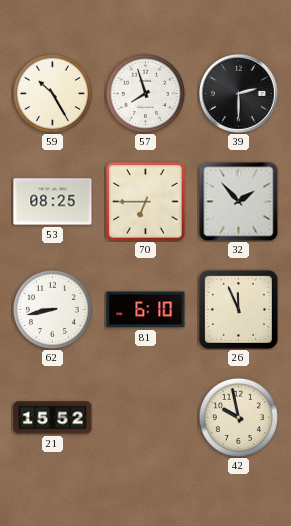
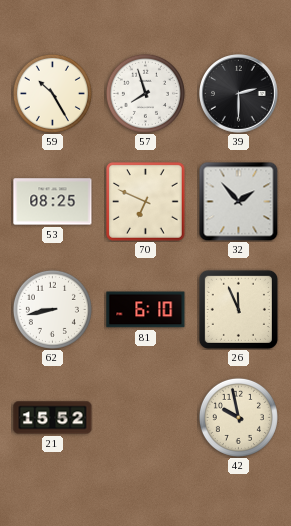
70: 6:45 -> 6:49 (146, 202)
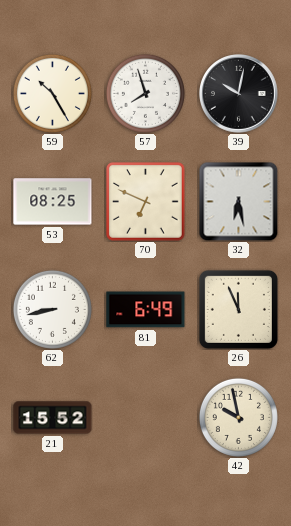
39: 2:30 -> 10:02 (239, 94)
32: 1:53 -> 6:28 (238, 201)
81: 6:10 -> 6:49 (146, 310)
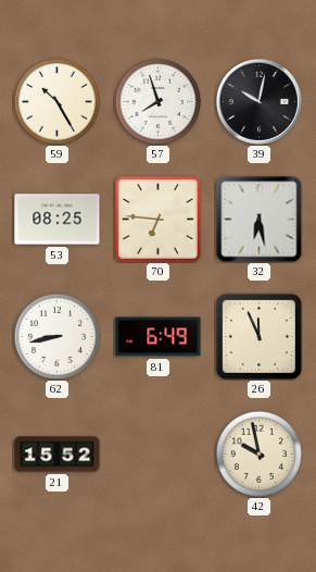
70: 6:49 -> 6:46 (159, 220)
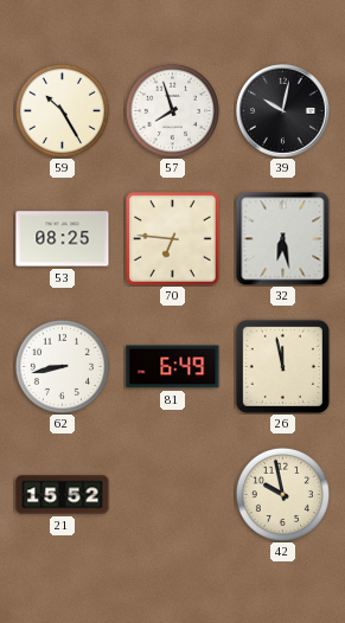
26: 11:56 -> 11:58 (282, 366)
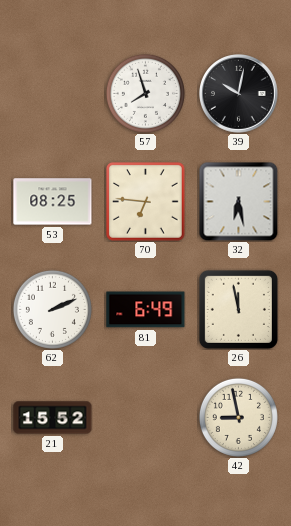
59: 10:25 -> none (62, 110)
62: 8:43 -> 2:11 (52, 309)
42: 9:58 -> 8:58 (238, 417)
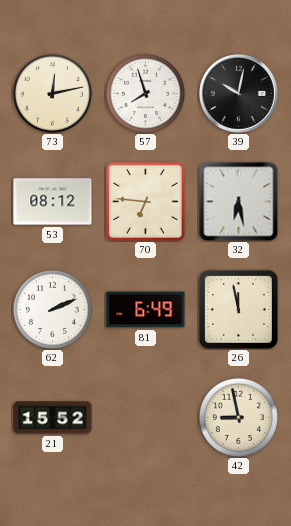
73: none -> 12:13 (52, 93)
53: 08:25 -> 08:12 (53, 202)
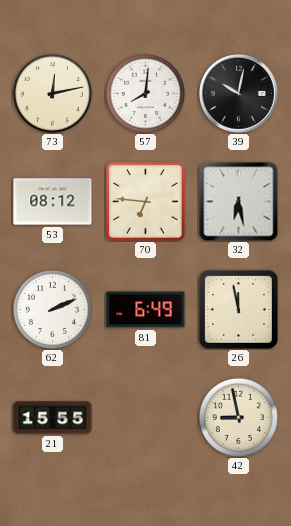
57: 7:57 -> 8:01 (145, 93)
21: 15:52 -> 15:55 (53, 418)
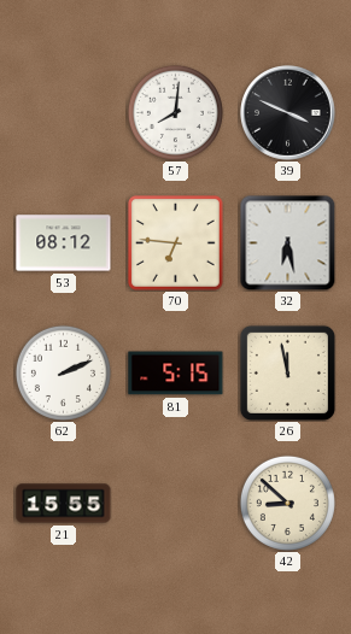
73: 12:13 -> none (52, 93)
39: 10:02 -> 3:49 (288, 113)
81: 6:49 -> 5:15 (176, 374)
42: 8:58 -> 8:52 (287, 503)
